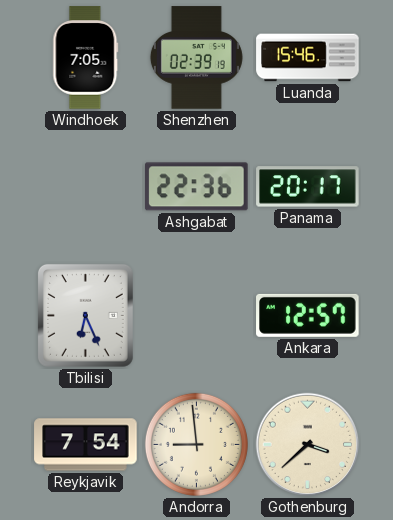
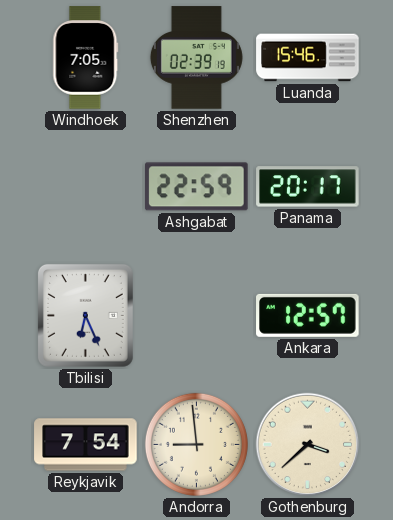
Ashgabat: 22:36 -> 22:59 (197, 187)
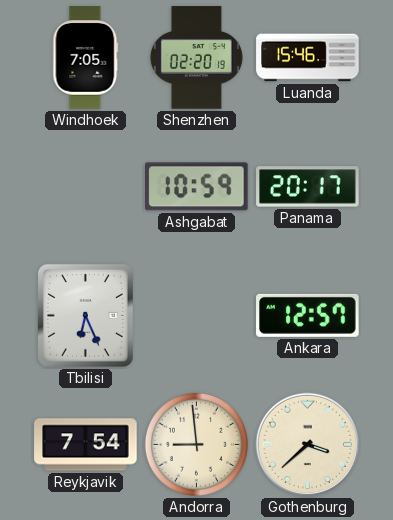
Shenzhen: 02:39 -> 02:20 (196, 58)
Ashgabat: 22:59 -> 10:59 (197, 187)
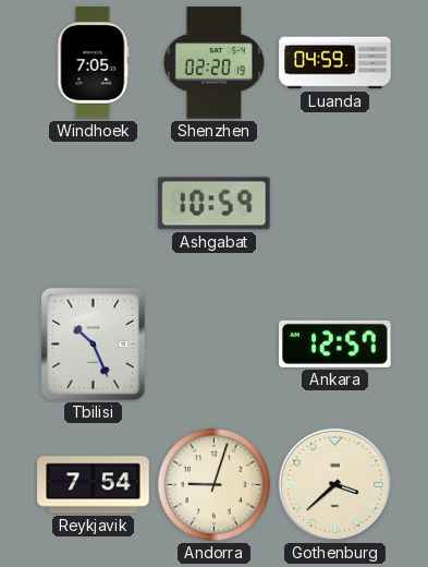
Luanda: 15:46 -> 04:59 (335, 63)
Panama: 20:17 -> none (308, 187)
Tbilisi: 6:26 -> 10:26 (93, 343)
Andorra: 8:59 -> 9:03 (213, 484)
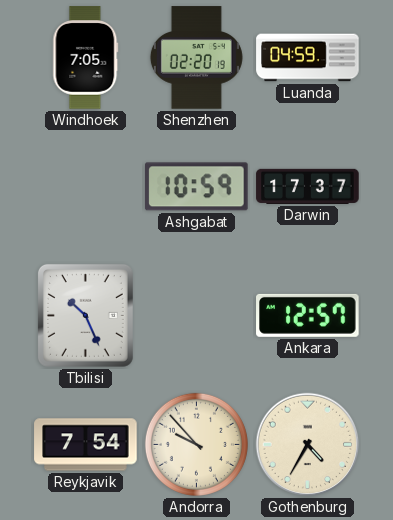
Darwin: none -> 17:37 (308, 186)
Andorra: 9:03 -> 9:53 (196, 444)
Gothenburg: 3:38 -> 4:35 (308, 445)
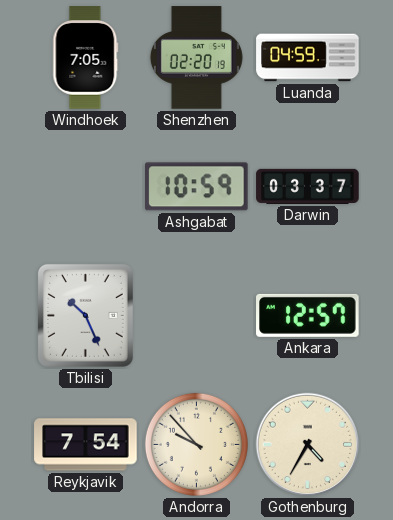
Darwin: 17:37 -> 03:37 (308, 186)
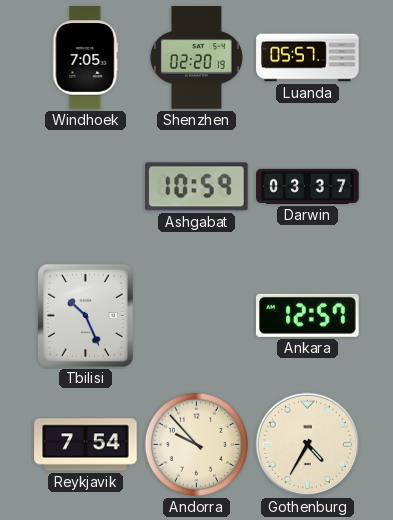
Luanda: 04:59 -> 05:57 (308, 58)
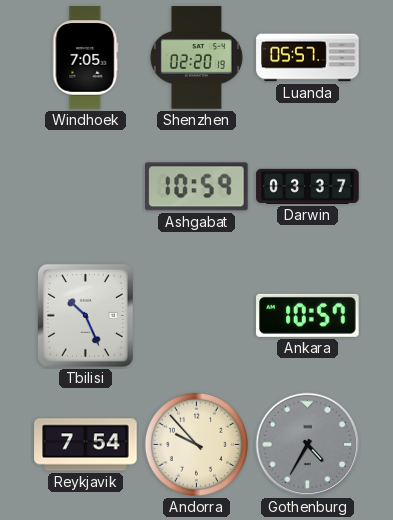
Ankara: 12:57 -> 10:57 (308, 315)
Gothenburg dial: cream -> grey (308, 445)
